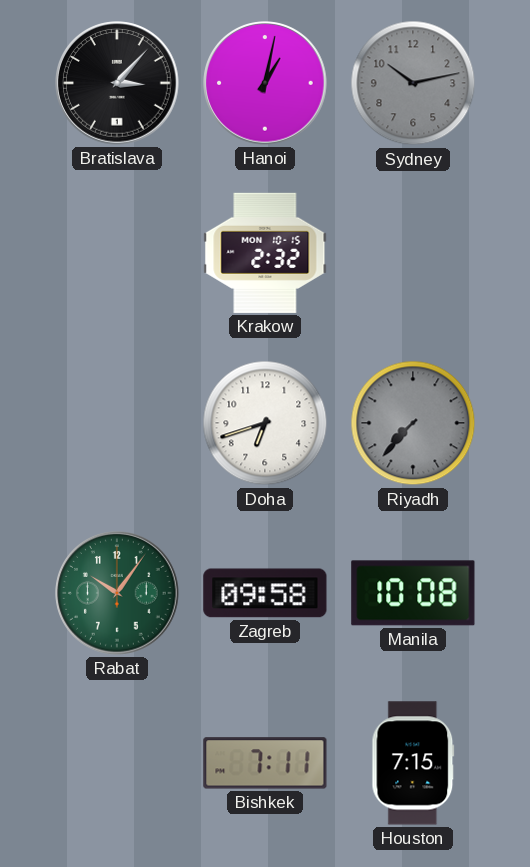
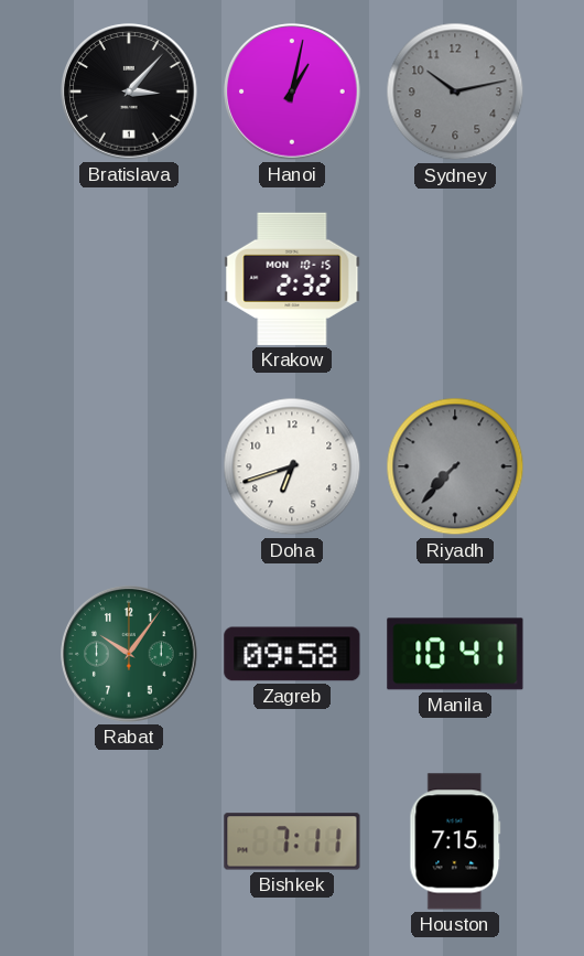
Manila: 10:08 -> 10:41 (455, 654)
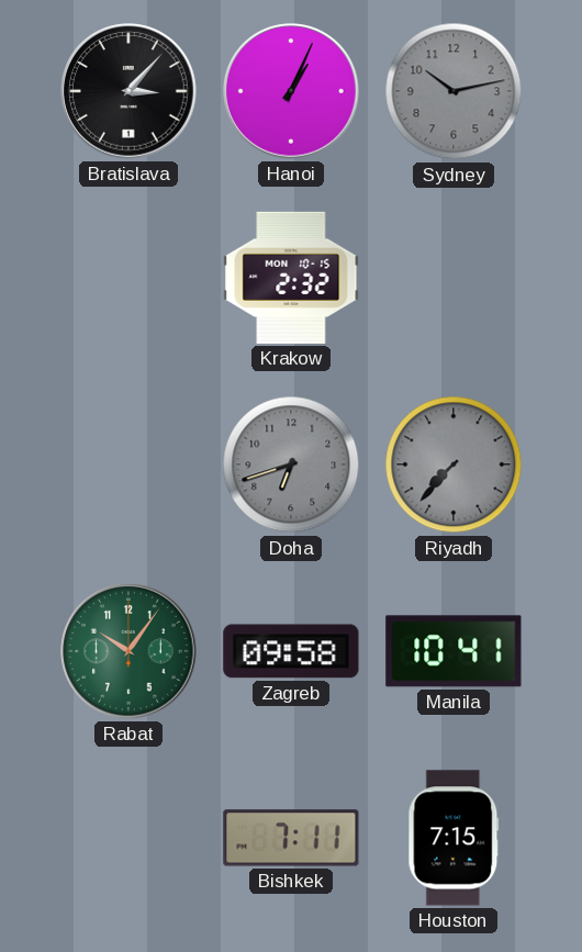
Hanoi: 1:02 -> 1:04 (291, 91)
Doha dial: white -> grey (291, 464)
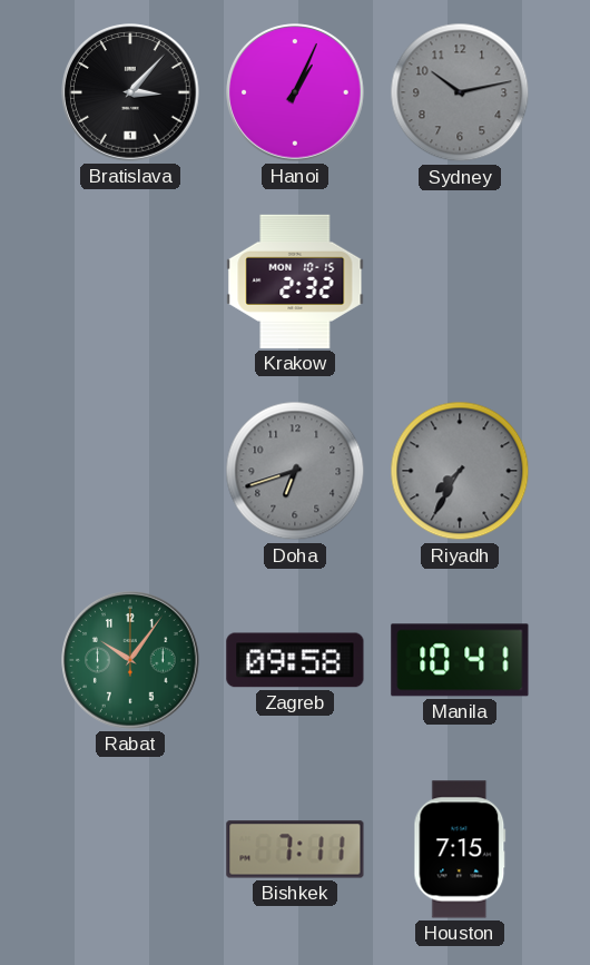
Riyadh: 7:37 -> 7:35 (460, 471)
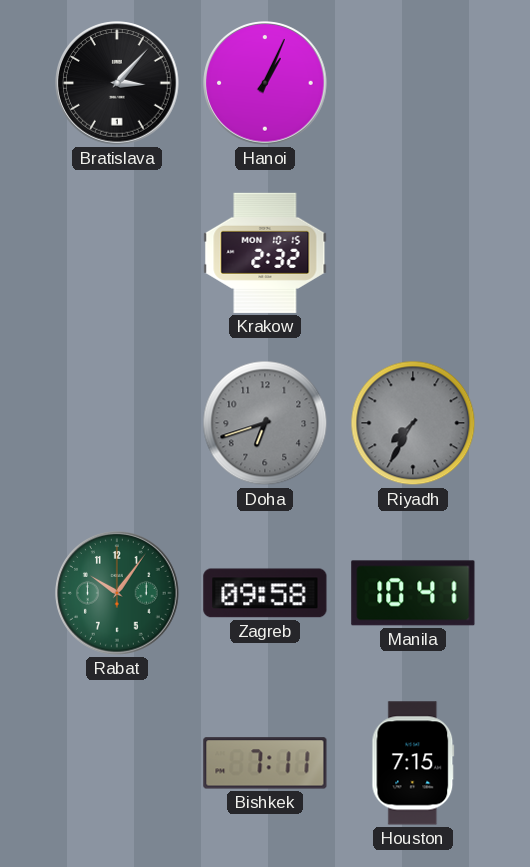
Sydney: 10:13 -> none (460, 92)
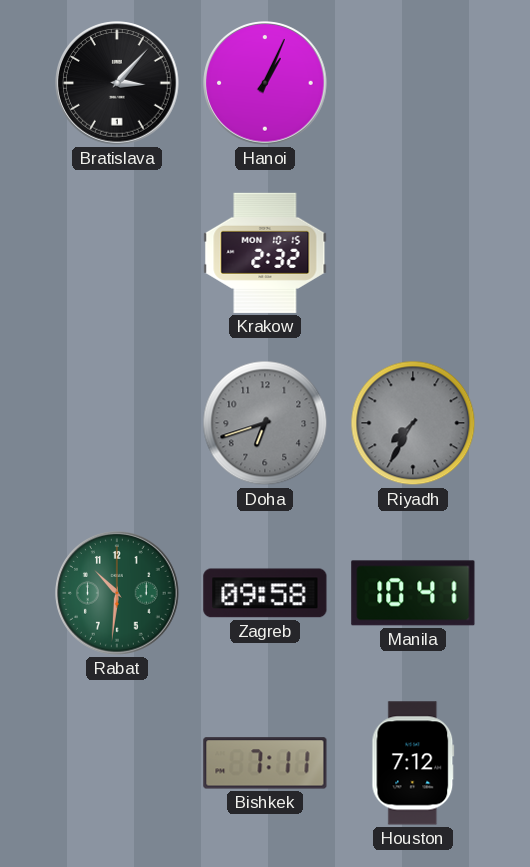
Rabat: 10:06 -> 10:31 (117, 593)
Houston: 7:15 -> 7:12 (413, 763)
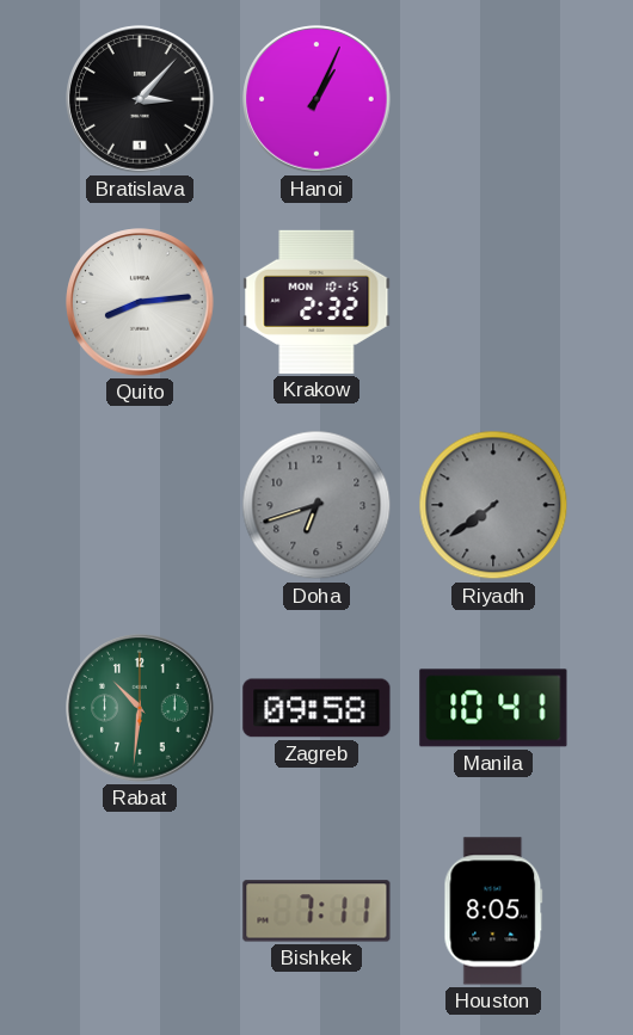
Quito: none -> 8:14 (140, 302)
Riyadh: 7:35 -> 7:39 (493, 505)
Houston: 7:12 -> 8:05 (493, 911)
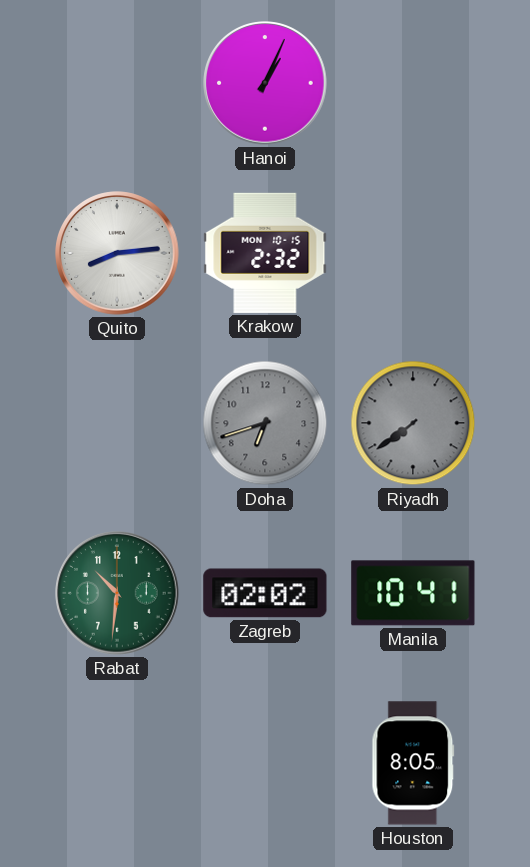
Bratislava: 3:07 -> none (140, 99)
Zagreb: 09:58 -> 02:02 (265, 593)
Bishkek: 7:11 -> none (316, 911)
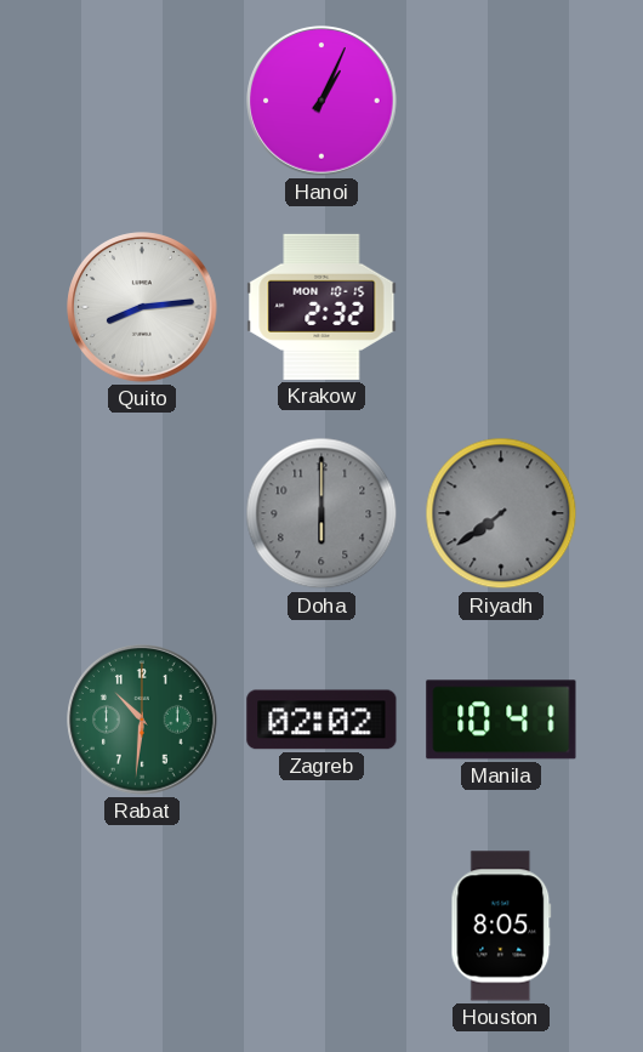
Doha: 6:42 -> 6:00 (321, 513)
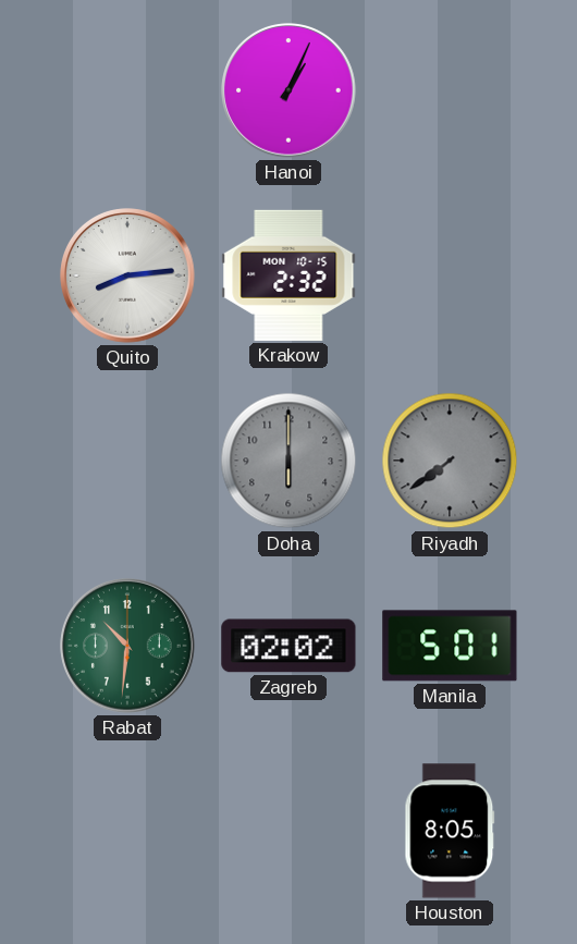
Manila: 10:41 -> 5:01 (450, 646)
